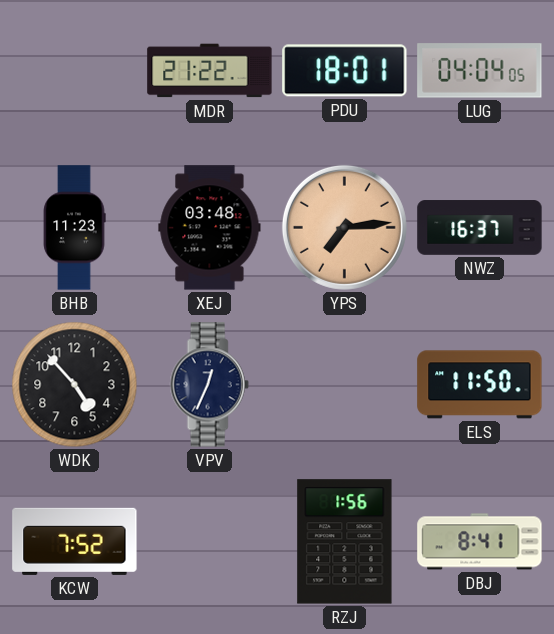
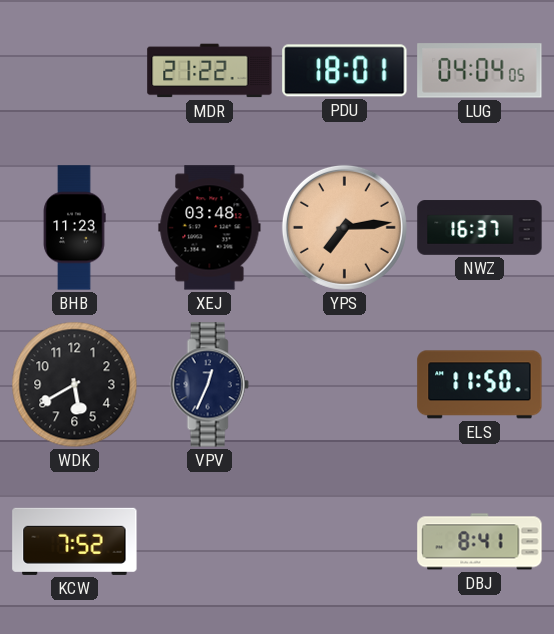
WDK: 4:53 -> 5:40 (75, 385)
RZJ: 1:56 -> none (345, 542)
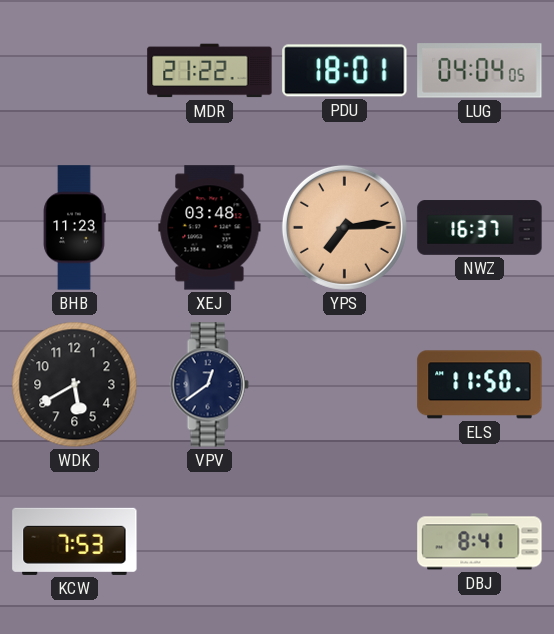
VPV: 12:34 -> 12:39 (209, 385)
KCW: 7:52 -> 7:53 (75, 541)
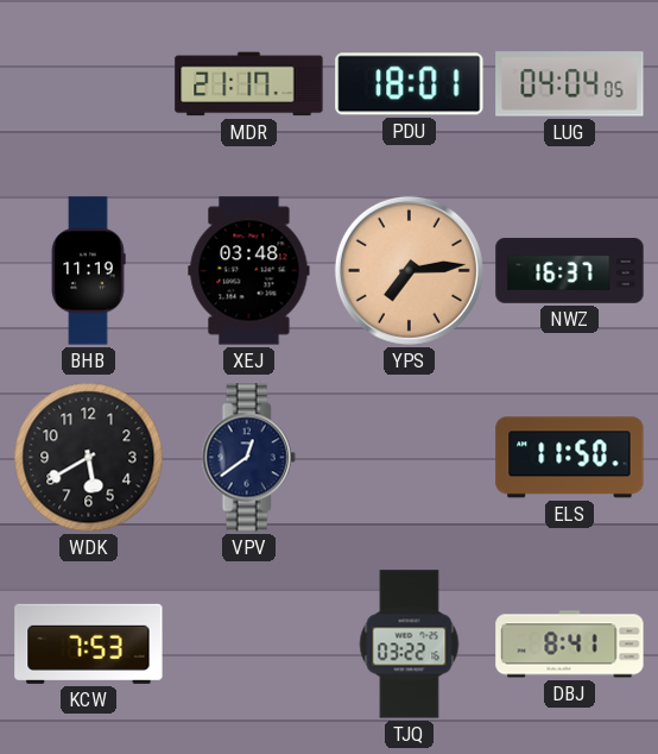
MDR: 21:22 -> 21:17 (249, 84)
BHB: 11:23 -> 11:19 (88, 271)
TJQ: none -> 03:22 (410, 645)
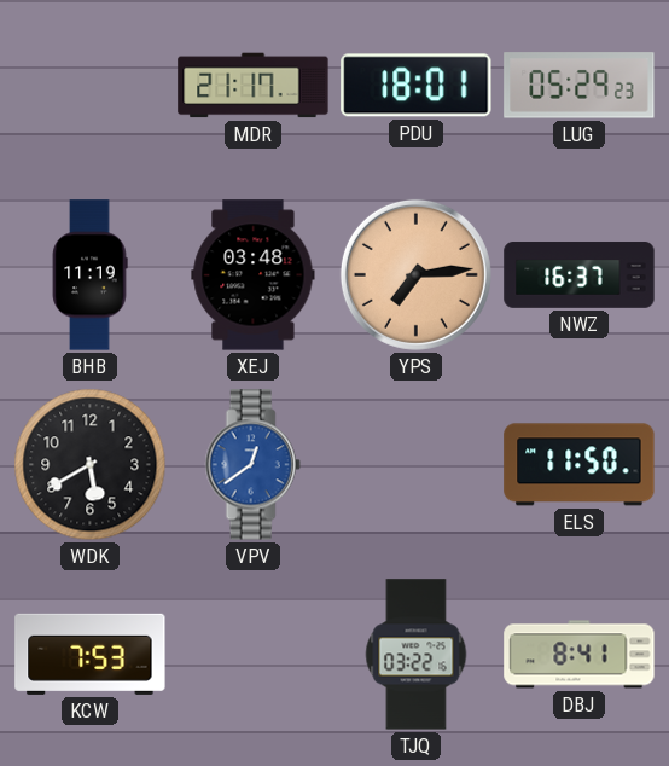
LUG: 04:04 -> 05:29 (580, 86)
VPV dial: navy -> blue (252, 465)
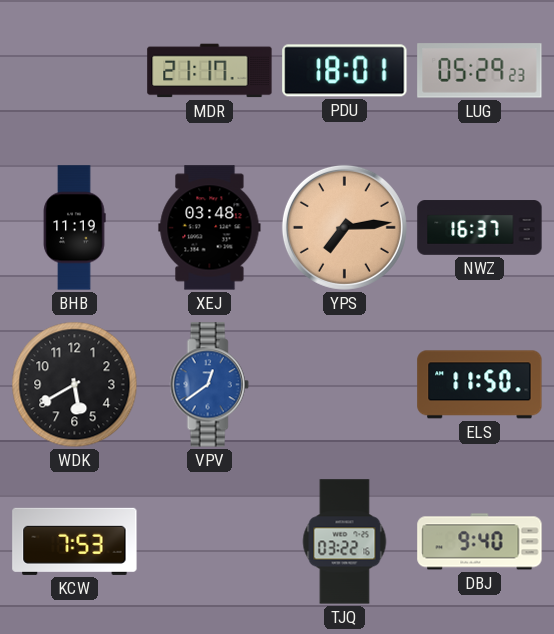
DBJ: 8:41 -> 9:40 (480, 542)
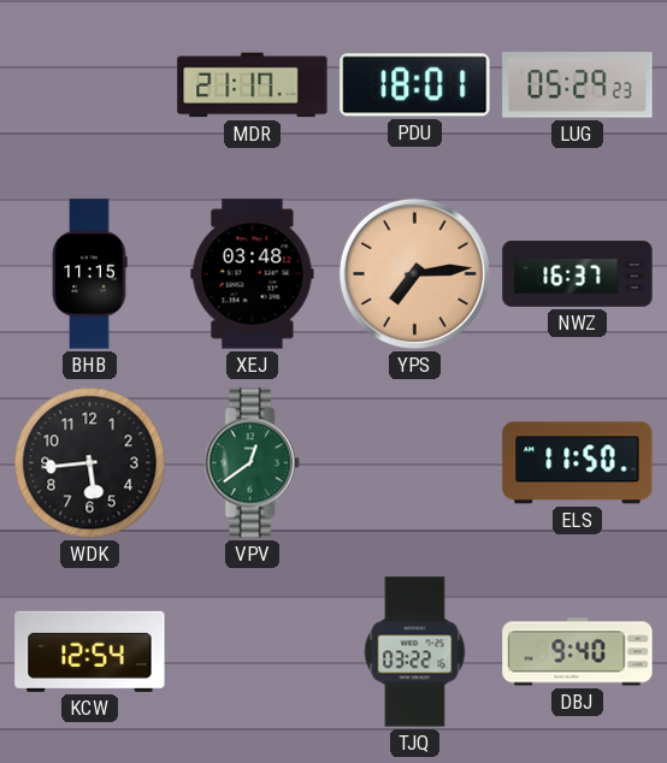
BHB: 11:19 -> 11:15 (89, 274)
WDK: 5:40 -> 5:44 (90, 463)
VPV dial: blue -> green (252, 463)
KCW: 7:53 -> 12:54 (90, 651)
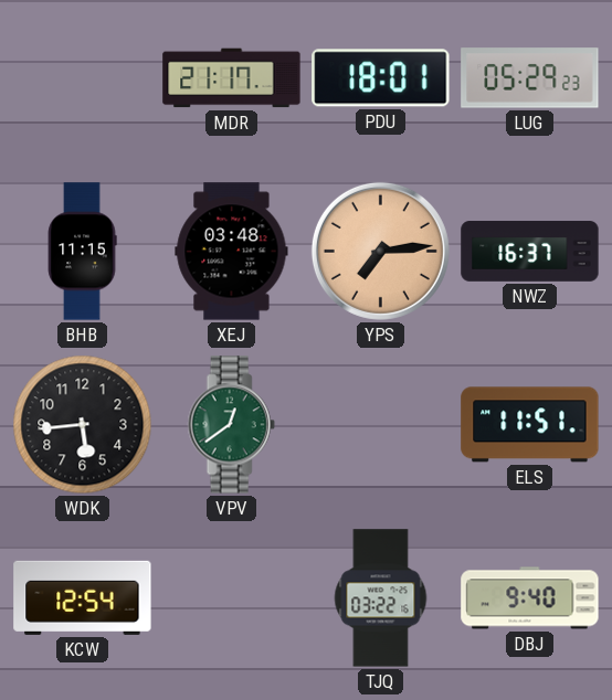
ELS: 11:50 -> 11:51 (530, 425)
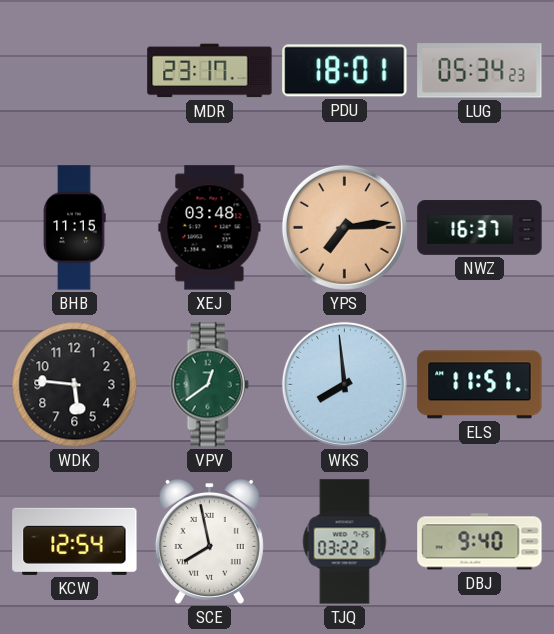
MDR: 21:17 -> 23:17 (210, 71)
LUG: 05:29 -> 05:34 (480, 71)
WDK: 5:44 -> 5:46 (75, 385)
WKS: none -> 7:59 (344, 384)
SCE: none -> 7:58 (209, 541)
